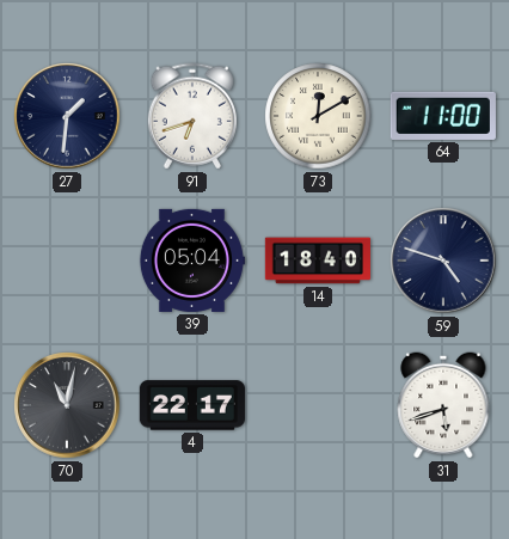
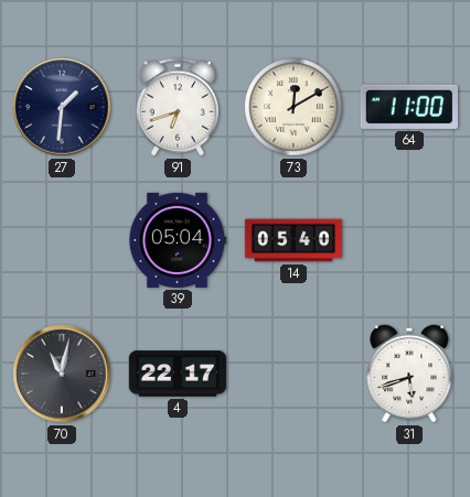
14: 18:40 -> 05:40 (293, 240)
59: 4:48 -> none (443, 261)
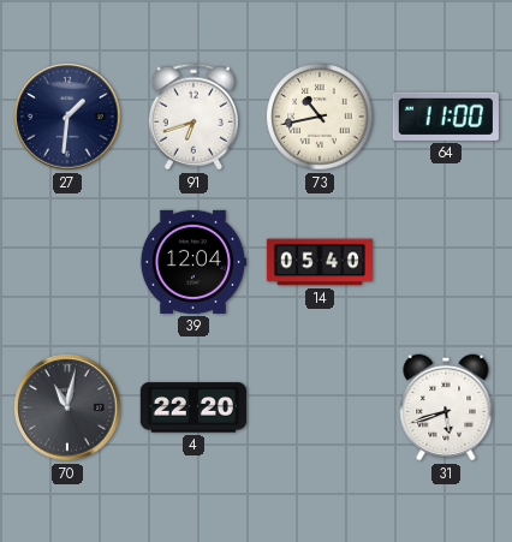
73: 12:10 -> 10:43 (320, 117)
39: 05:04 -> 12:04 (192, 262)
4: 22:17 -> 22:20 (194, 407)
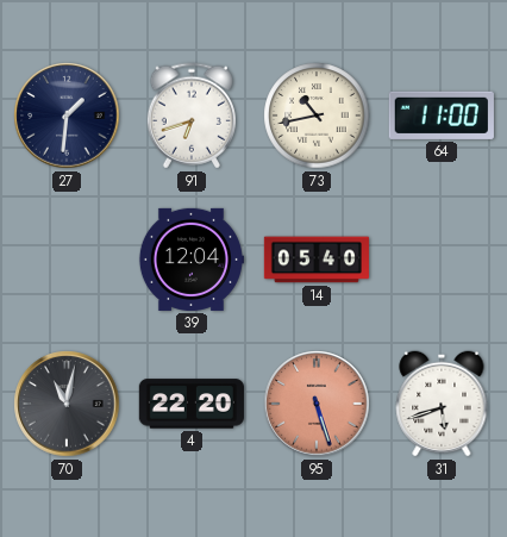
95: none -> 5:27 (317, 404)
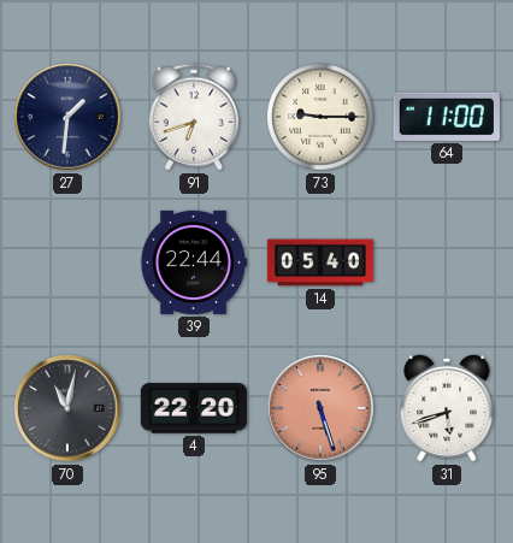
73: 10:43 -> 9:15 (320, 117)
39: 12:04 -> 22:44 (193, 262)
